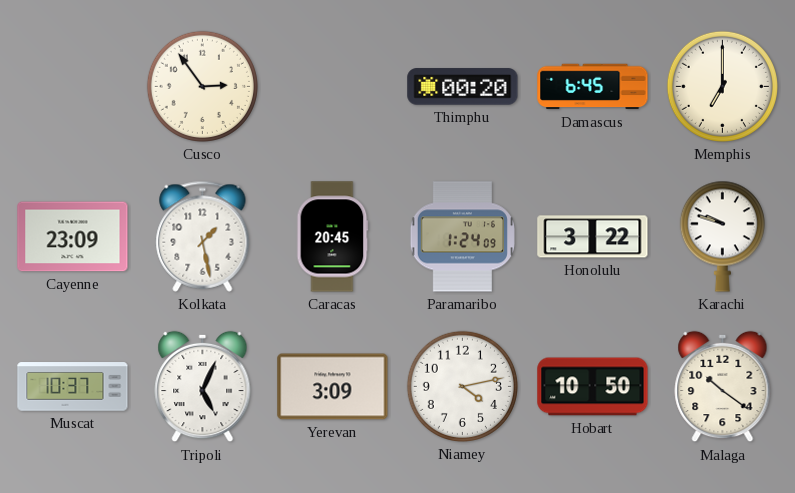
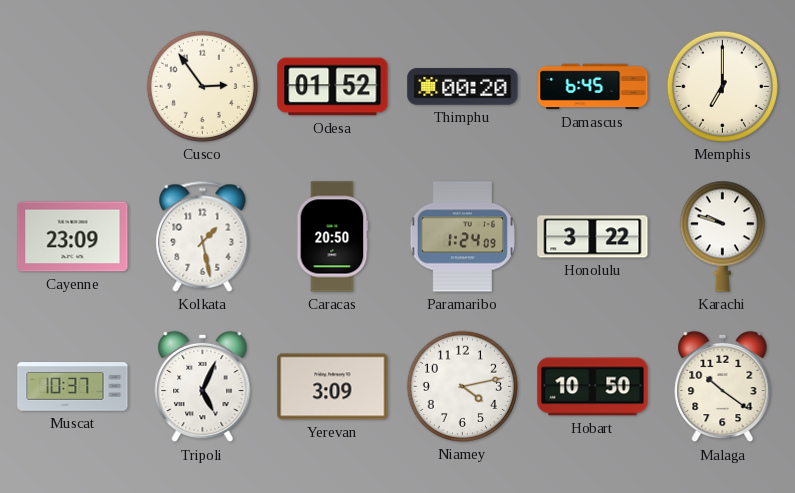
Odesa: none -> 01:52 (333, 87)
Caracas: 20:45 -> 20:50 (333, 237)
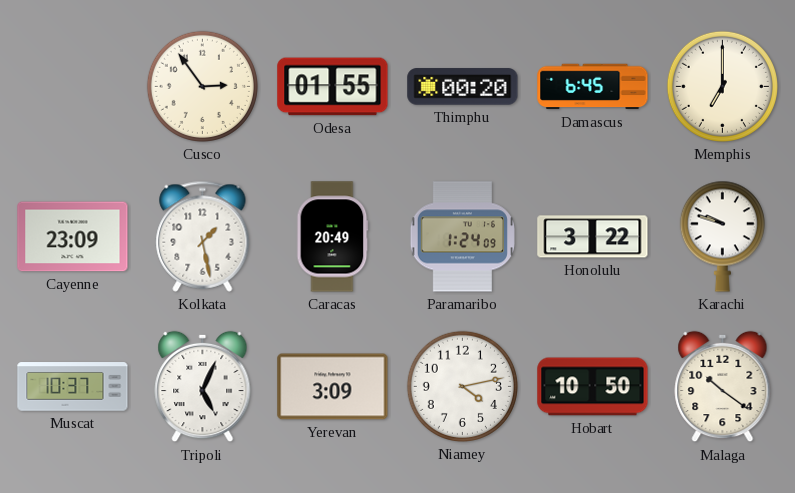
Odesa: 01:52 -> 01:55 (333, 87)
Caracas: 20:50 -> 20:49 (333, 237)
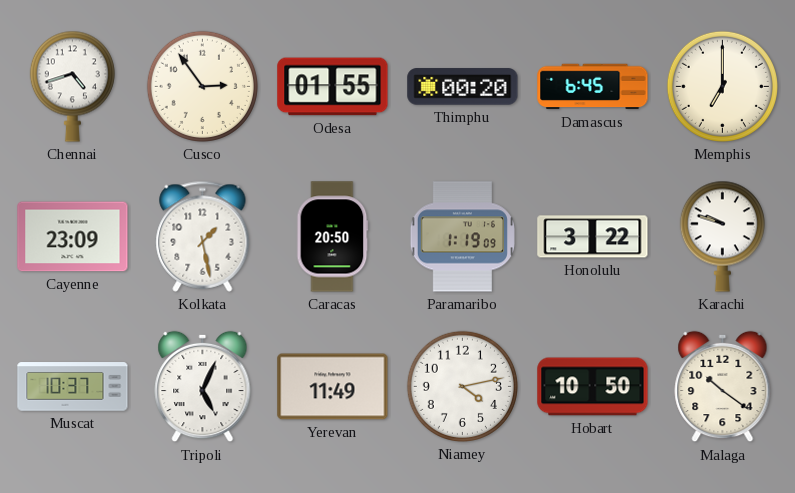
Chennai: none -> 4:42 (72, 86)
Caracas: 20:49 -> 20:50 (333, 237)
Paramaribo: 1:24 -> 1:19 (462, 237)
Yerevan: 3:09 -> 11:49 (333, 387)
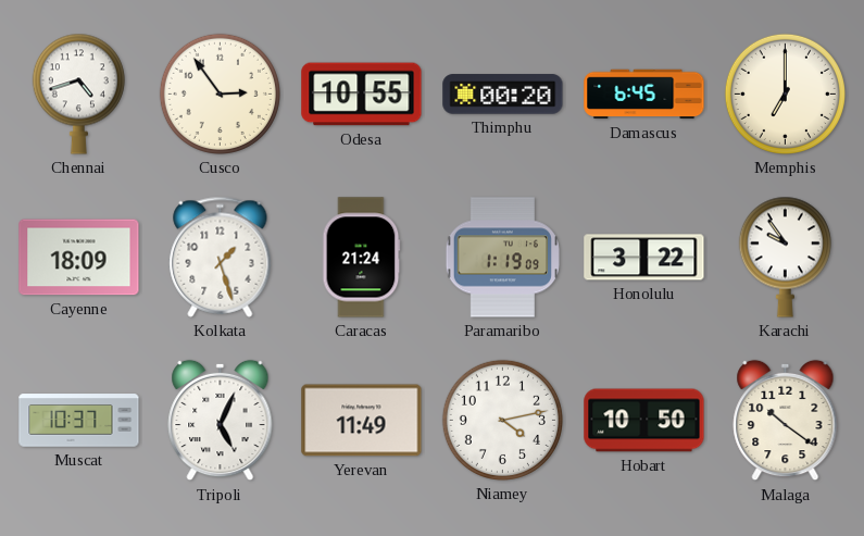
Odesa: 01:55 -> 10:55 (362, 95)
Cayenne: 23:09 -> 18:09 (79, 258)
Kolkata: 1:28 -> 1:27 (221, 257)
Caracas: 20:50 -> 21:24 (362, 258)
Karachi: 9:48 -> 9:54 (785, 257)
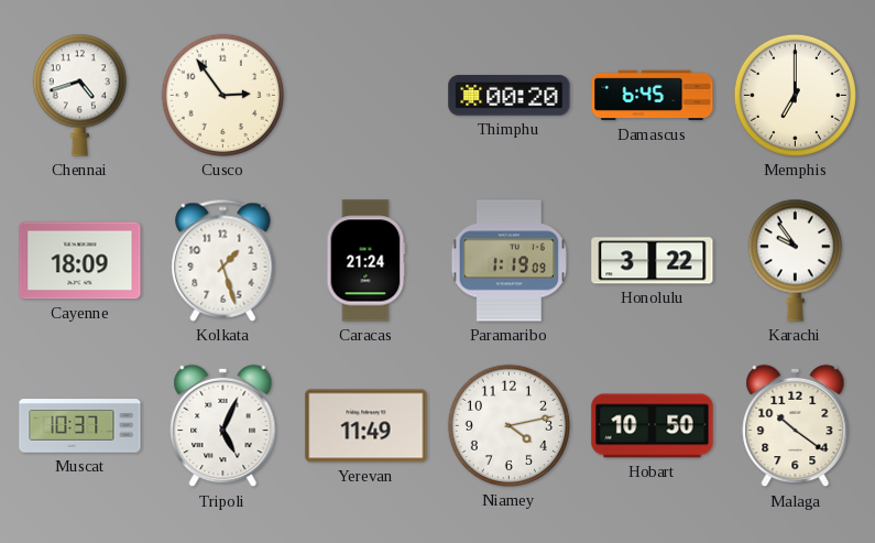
Odesa: 10:55 -> none (362, 95)
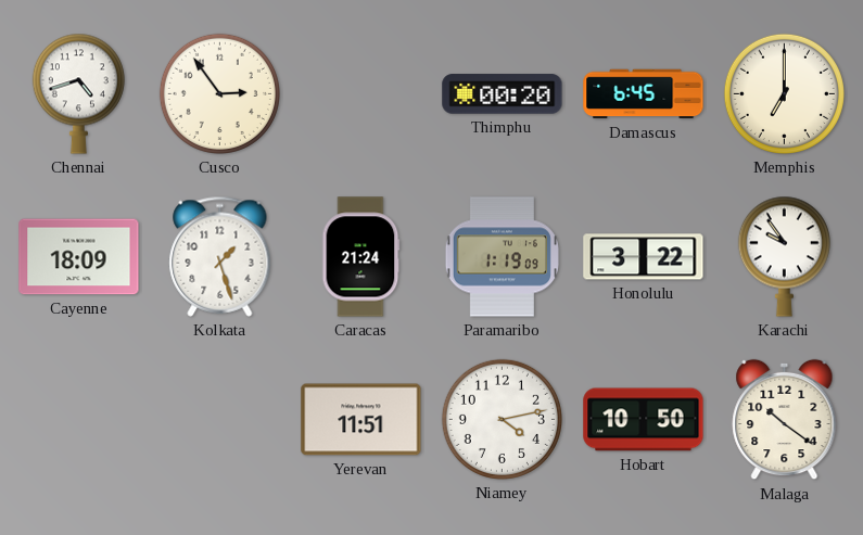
Muscat: 10:37 -> none (80, 426)
Tripoli: 5:04 -> none (223, 426)
Yerevan: 11:49 -> 11:51 (361, 420)
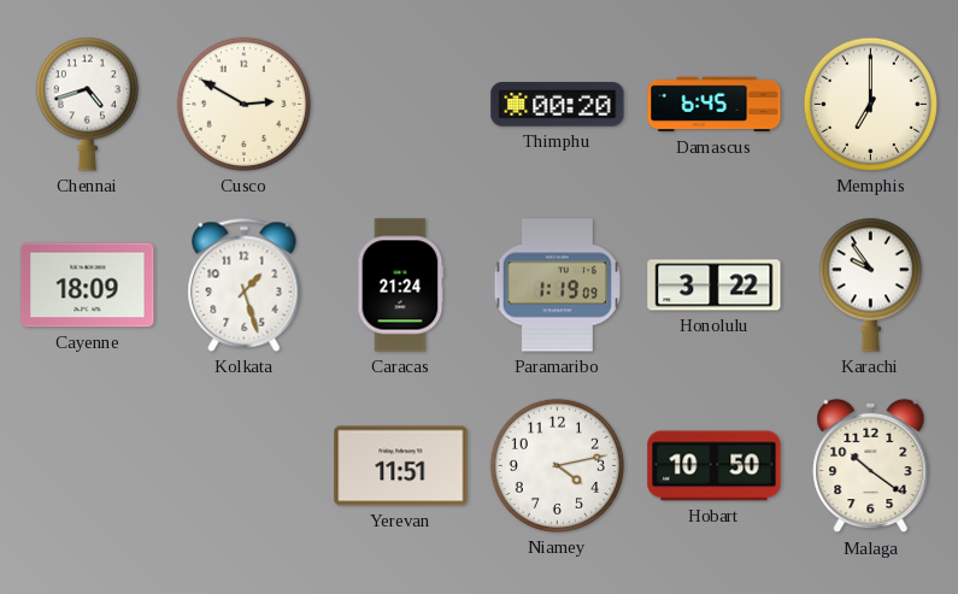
Cusco: 2:54 -> 2:50 (243, 104)
